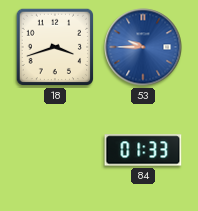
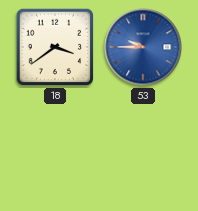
18: 3:42 -> 3:39 (55, 47)
84: 01:33 -> none (143, 150)
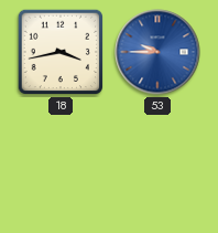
18: 3:39 -> 3:43 (61, 52)
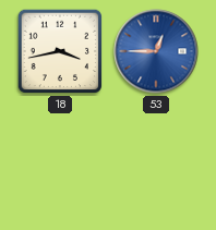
53: 9:45 -> 12:45 (156, 51)
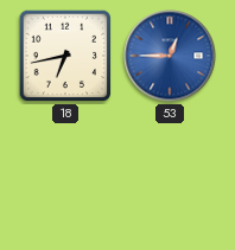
18: 3:43 -> 6:43 (65, 56)
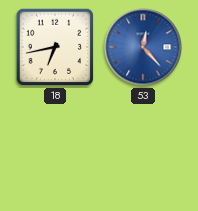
53: 12:45 -> 12:23 (143, 47)
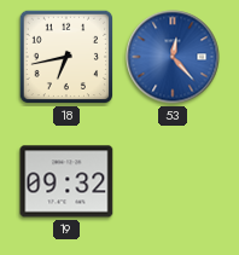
19: none -> 09:32 (66, 181)
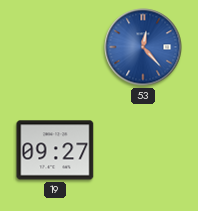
18: 6:43 -> none (66, 57)
19: 09:32 -> 09:27 (55, 150)
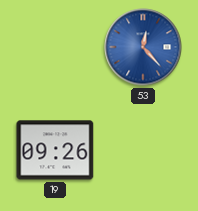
19: 09:27 -> 09:26 (55, 150)
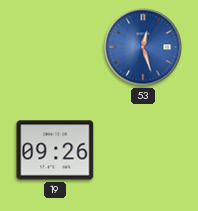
53: 12:23 -> 12:27 (143, 47)
